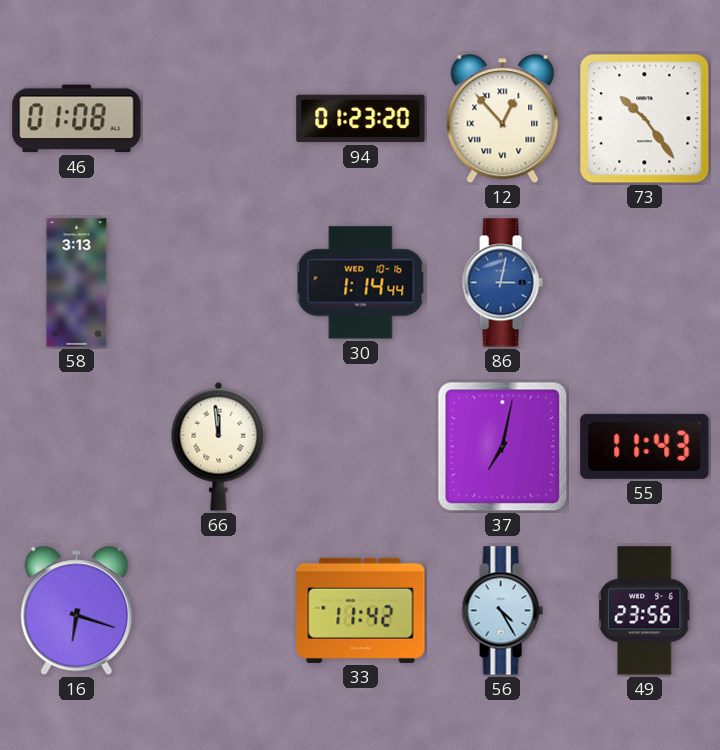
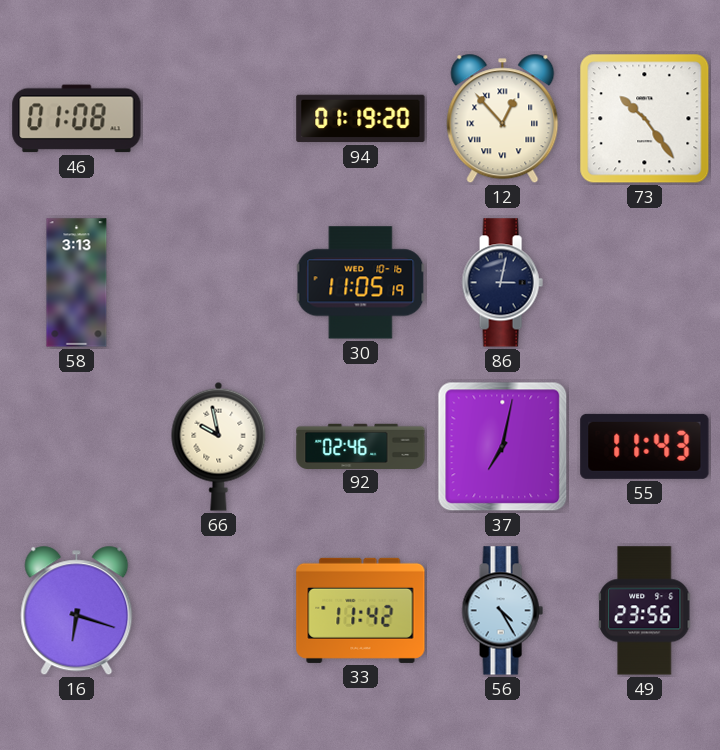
94: 01:23 -> 01:19 (361, 119)
30: 1:14 -> 11:05 (361, 283)
86 dial: blue -> navy (502, 283)
66: 11:59 -> 9:58 (219, 446)
92: none -> 02:46 (361, 446)
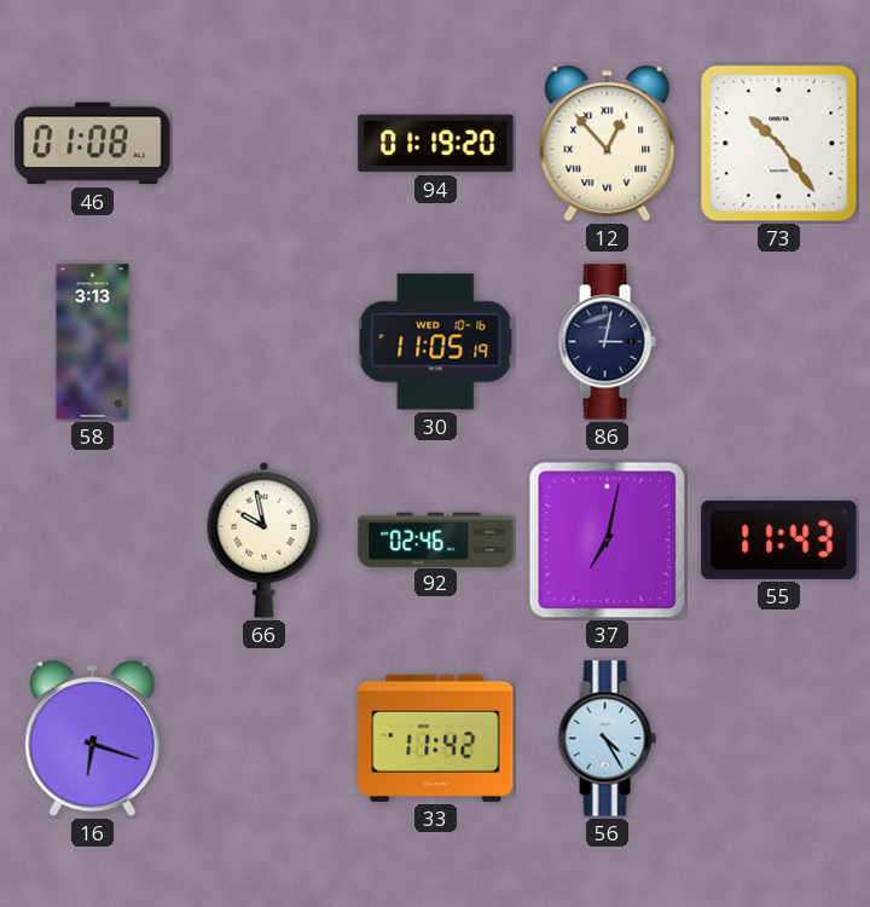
49: 23:56 -> none (645, 611)
